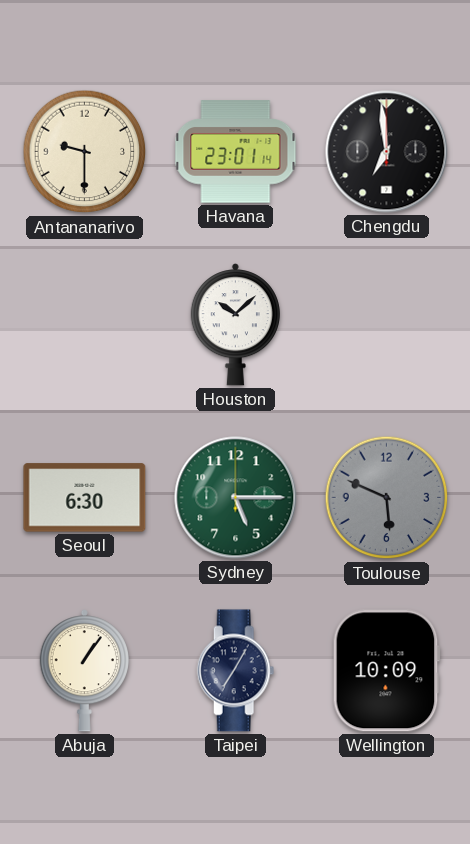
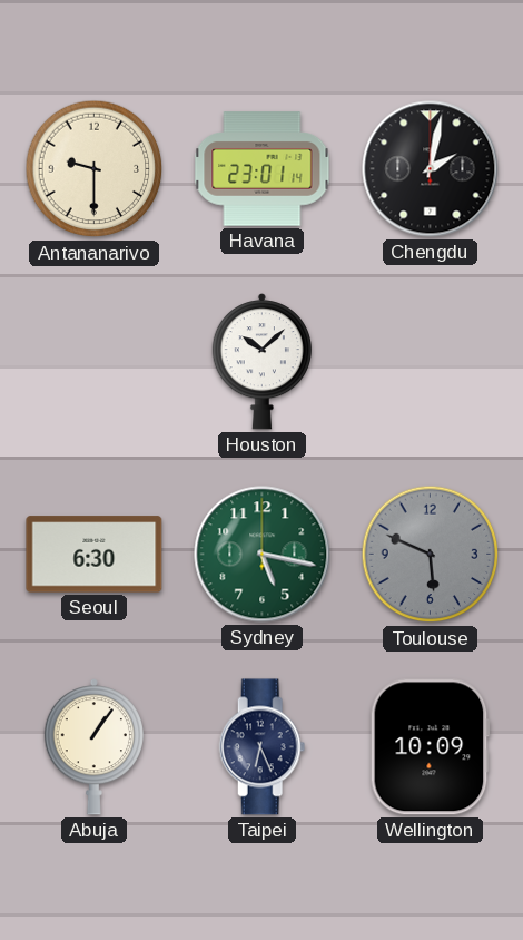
Chengdu: 6:59 -> 2:02 (431, 169)
Sydney: 5:15 -> 5:17 (263, 555)
Taipei: 7:05 -> 6:26 (263, 747)
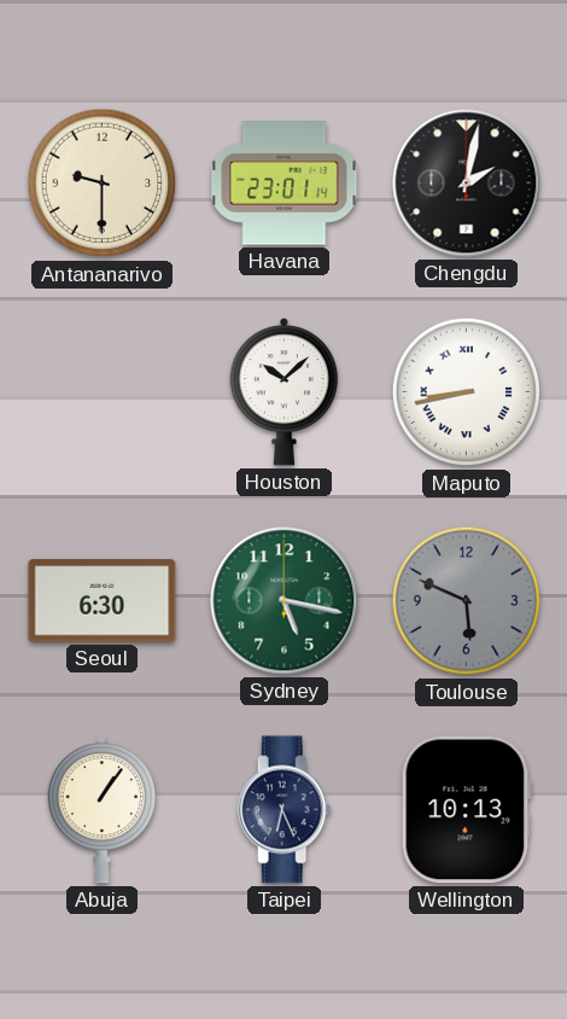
Maputo: none -> 8:43 (467, 392)
Wellington: 10:09 -> 10:13 (466, 810)
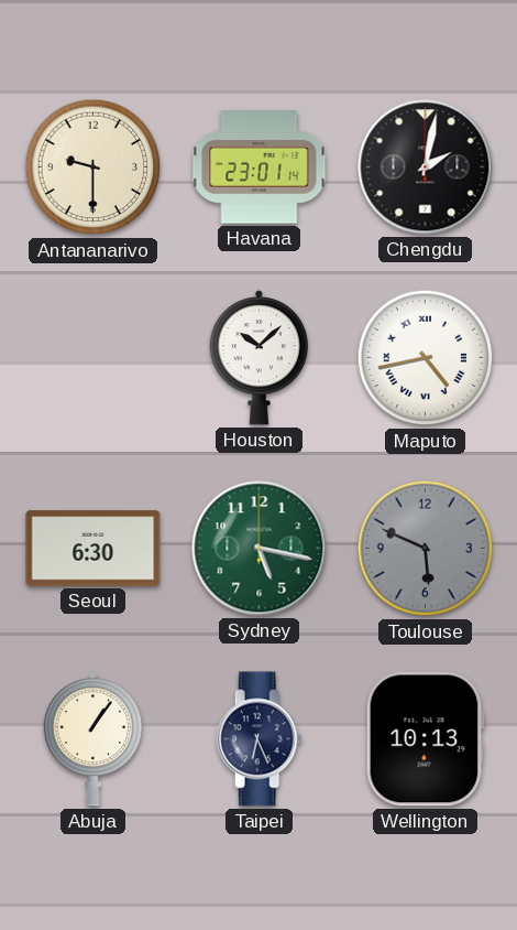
Maputo: 8:43 -> 4:43 (426, 358)
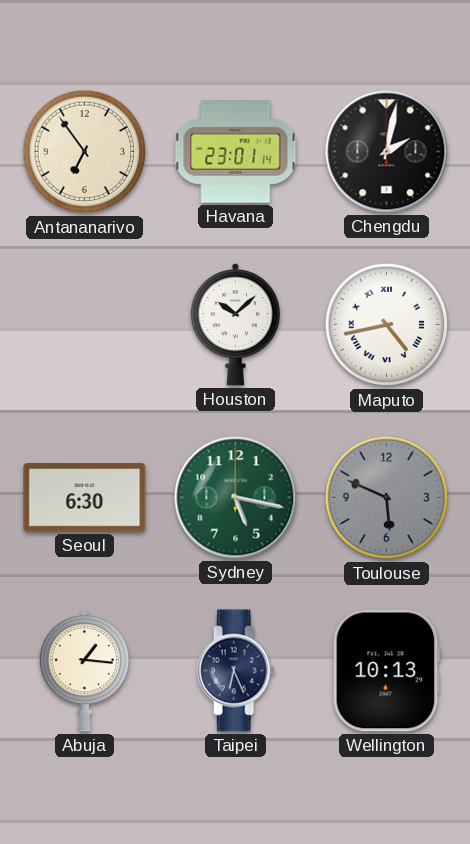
Antananarivo: 9:30 -> 6:54 (85, 152)
Abuja: 1:06 -> 1:16 (84, 671)
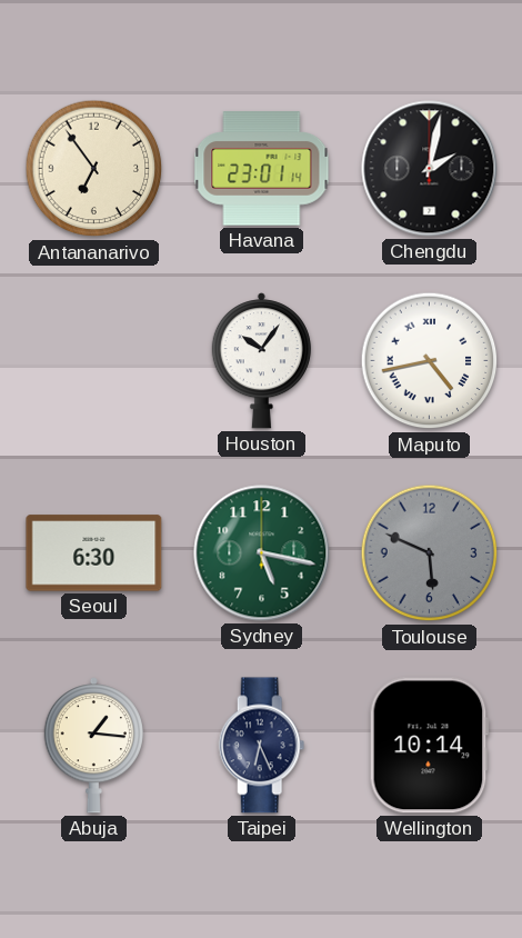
Houston: 10:08 -> 10:06 (261, 361)
Wellington: 10:13 -> 10:14 (429, 746)
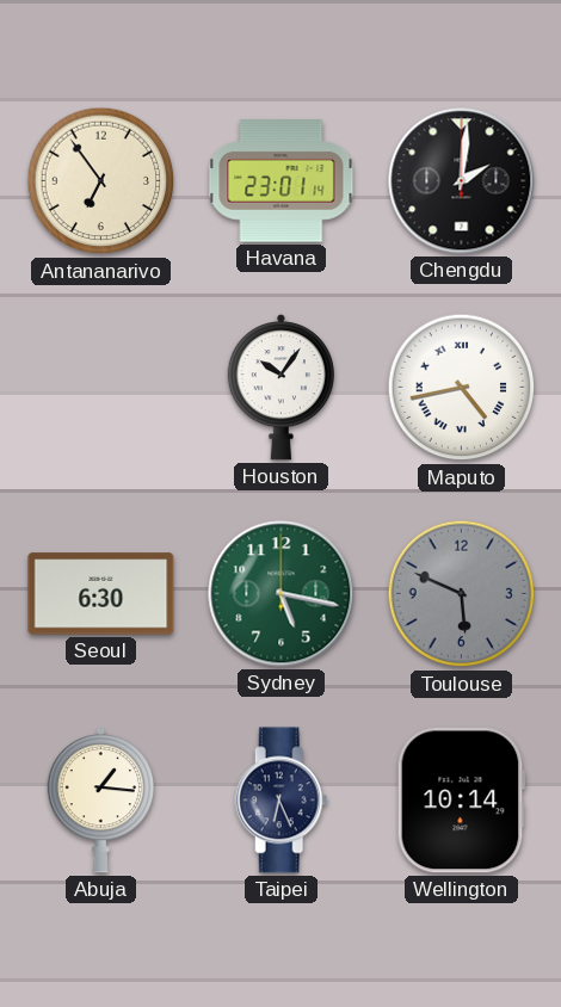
Chengdu: 2:02 -> 2:01 (462, 181)
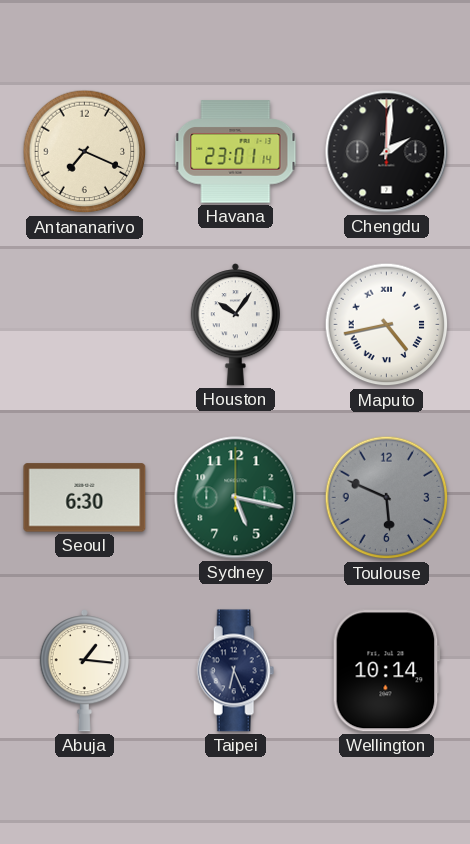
Antananarivo: 6:54 -> 7:19 (85, 152)
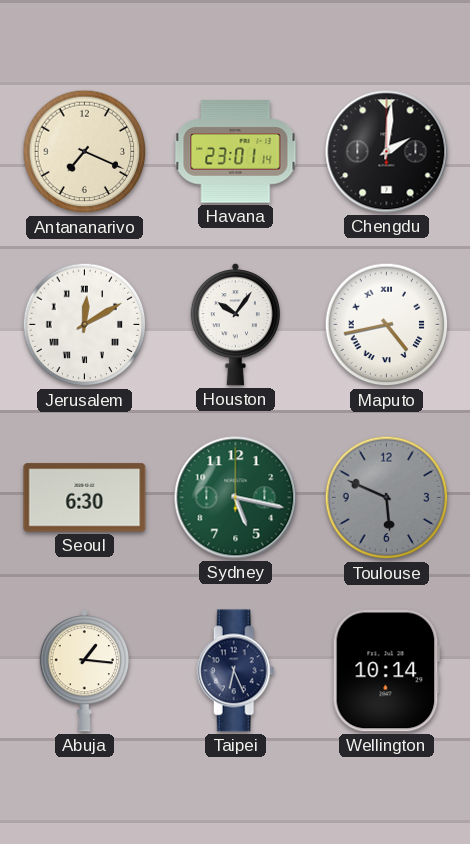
Jerusalem: none -> 12:10 (85, 325)
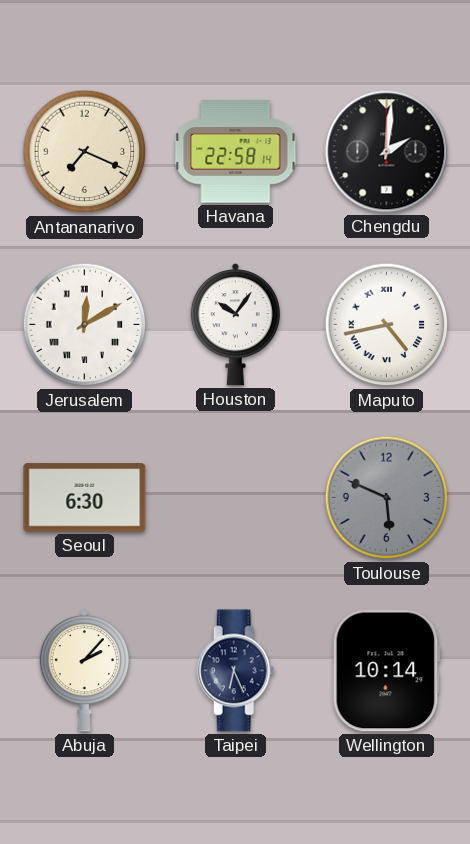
Havana: 23:01 -> 22:58 (236, 152)
Sydney: 5:17 -> none (236, 498)
Abuja: 1:16 -> 2:07 (84, 671)
